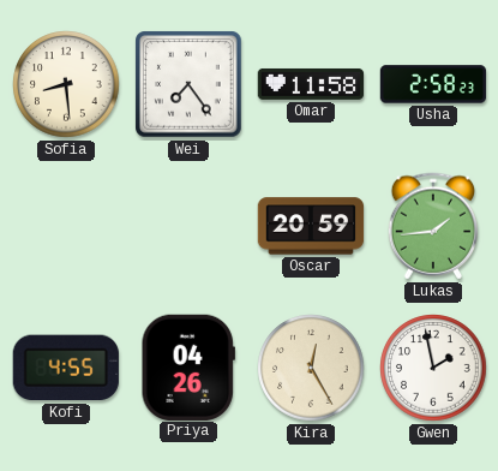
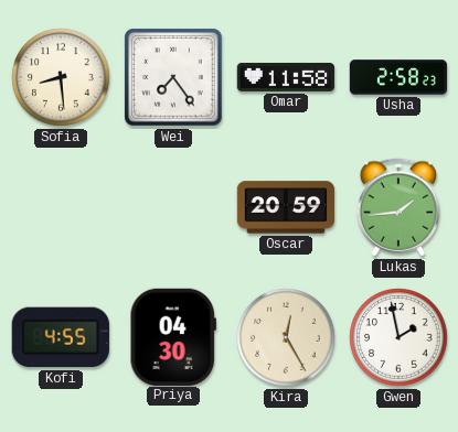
Priya: 04:26 -> 04:30 (173, 336)
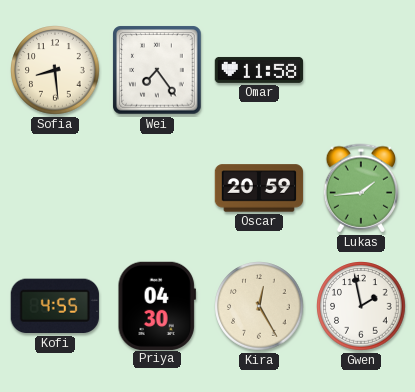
Usha: 2:58 -> none (398, 77)
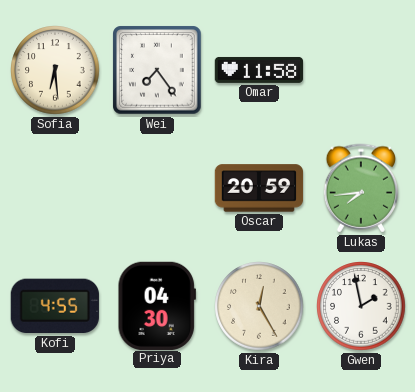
Sofia: 8:29 -> 6:29 (55, 70)
Lukas: 1:44 -> 7:44 (361, 188)
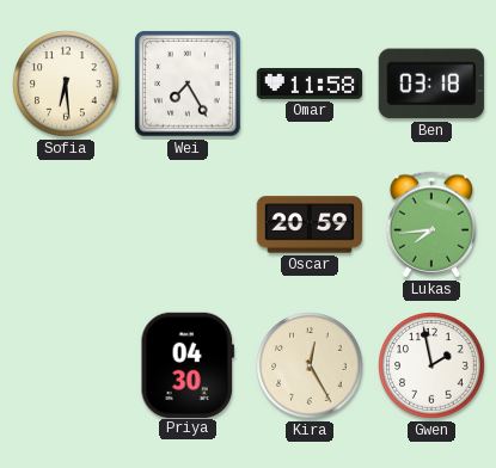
Wei: 7:24 -> 7:25 (188, 84)
Ben: none -> 03:18 (431, 84)
Kofi: 4:55 -> none (55, 306)
